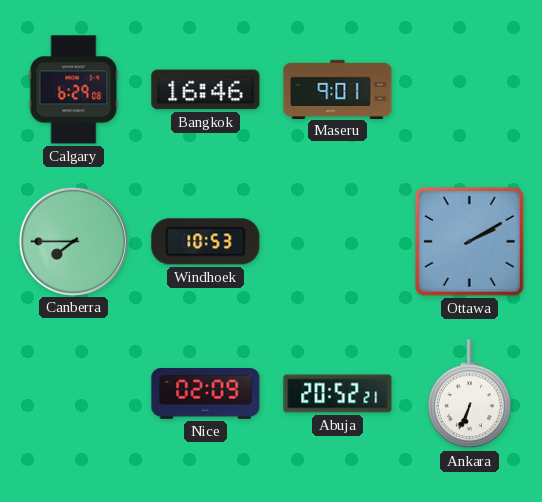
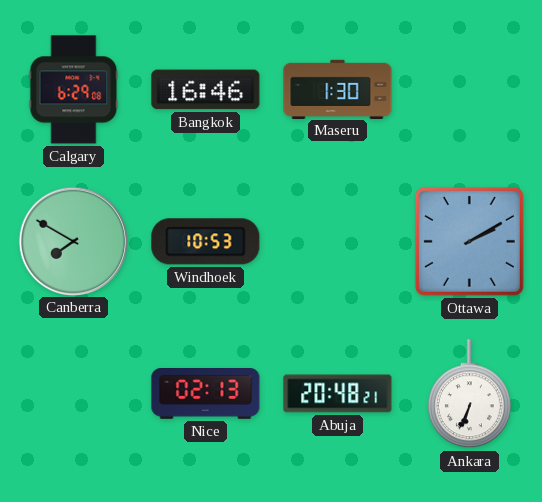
Maseru: 9:01 -> 1:30 (338, 89)
Canberra: 7:45 -> 7:50 (73, 241)
Nice: 02:09 -> 02:13 (206, 394)
Abuja: 20:52 -> 20:48 (338, 394)
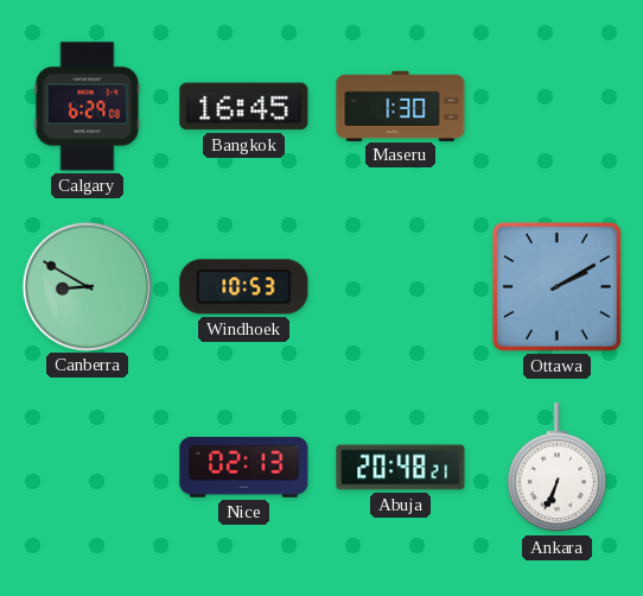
Bangkok: 16:46 -> 16:45 (244, 107)
Canberra: 7:50 -> 8:50 (87, 286)
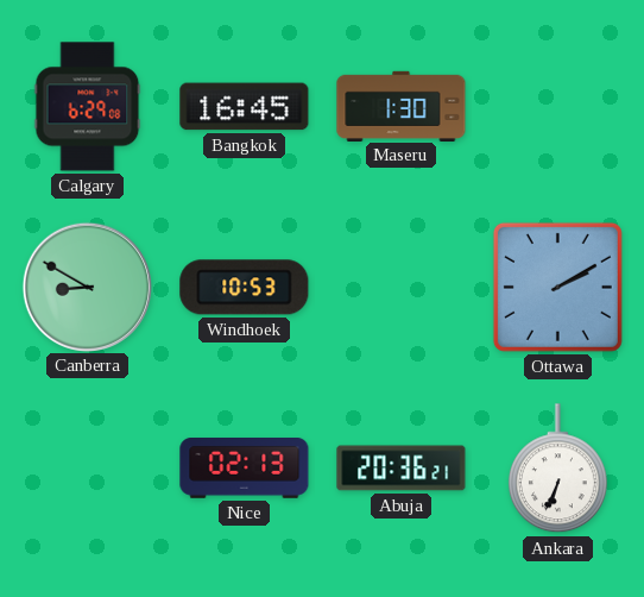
Abuja: 20:48 -> 20:36 (402, 469)
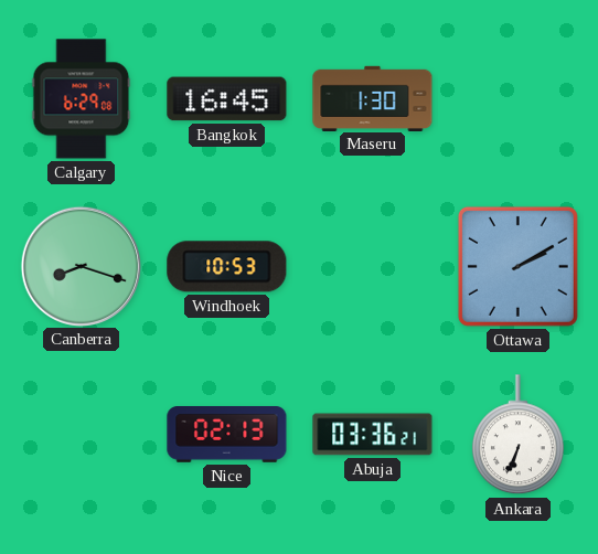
Canberra: 8:50 -> 8:18 (81, 266)
Abuja: 20:36 -> 03:36 (373, 435)
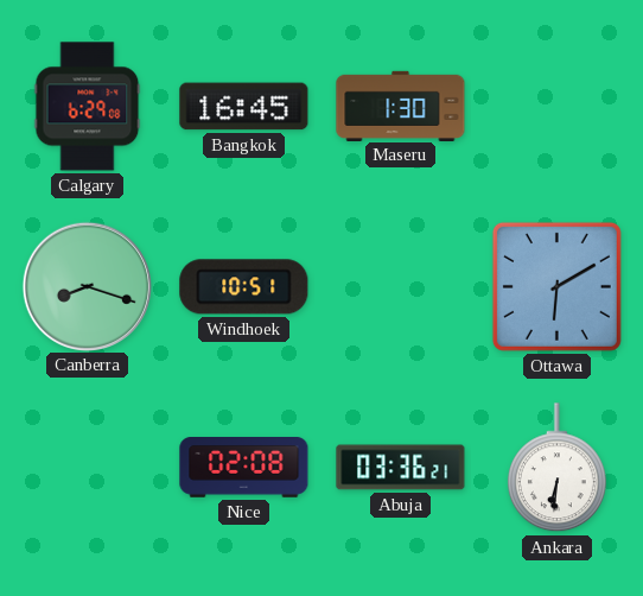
Windhoek: 10:53 -> 10:51 (244, 287)
Ottawa: 2:10 -> 6:10 (556, 286)
Nice: 02:13 -> 02:08 (244, 468)
Ankara: 6:34 -> 6:31 (556, 468)
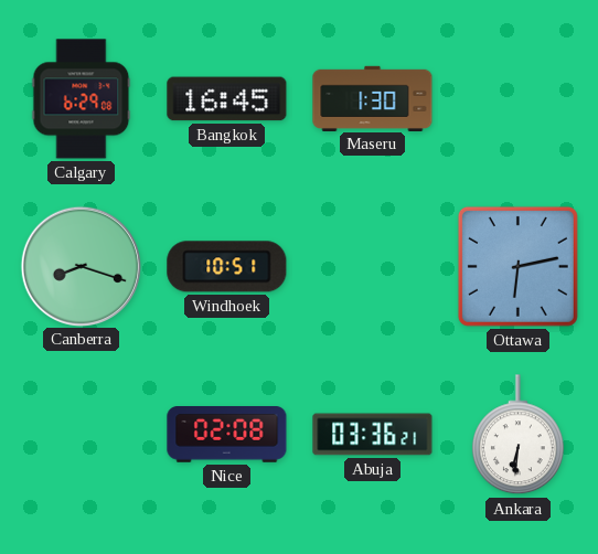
Ottawa: 6:10 -> 6:13 (517, 266)
